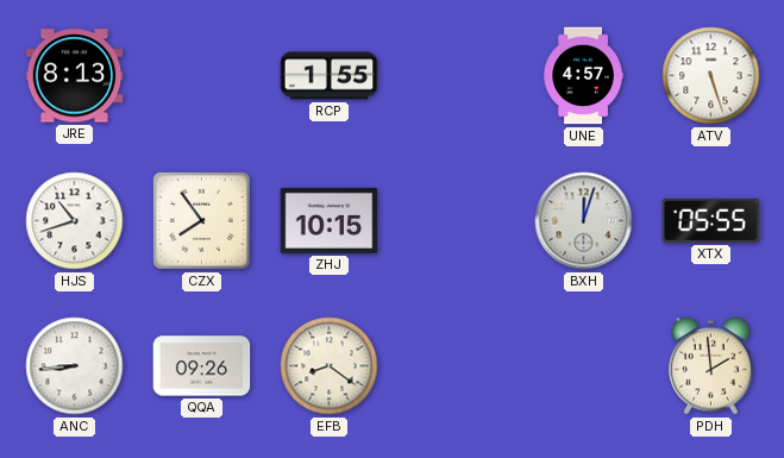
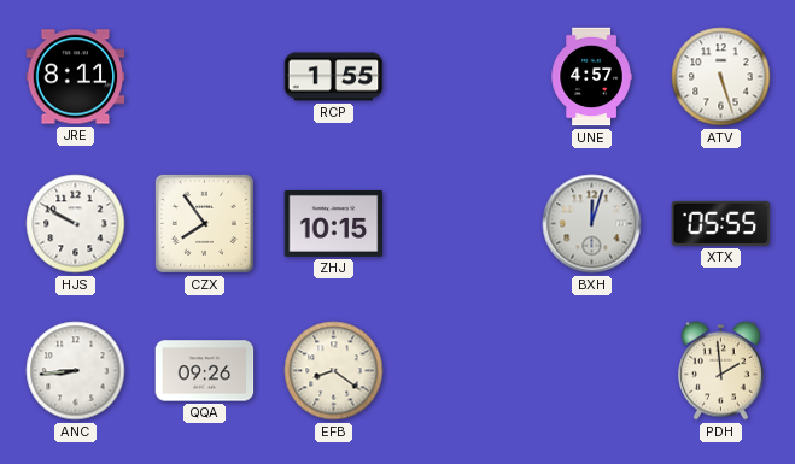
JRE: 8:13 -> 8:11 (76, 77)
HJS: 10:42 -> 9:50 (76, 224)
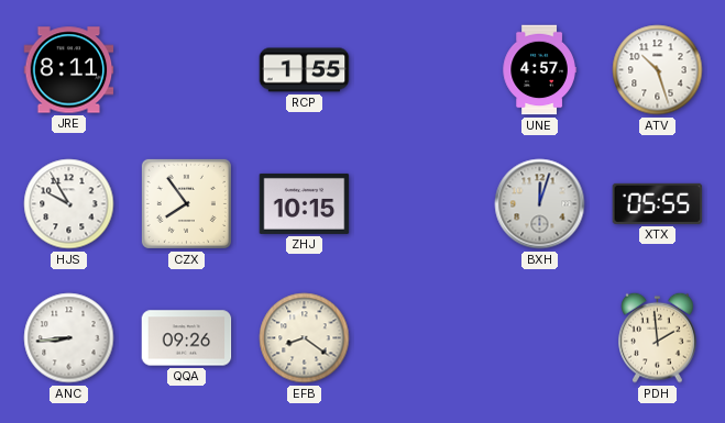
ATV: 5:27 -> 10:27 (658, 70)
HJS: 9:50 -> 9:55 (69, 204)
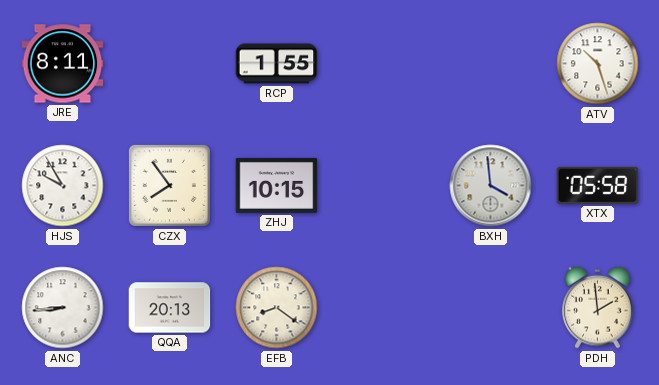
UNE: 4:57 -> none (539, 70)
BXH: 12:03 -> 3:59 (491, 186)
XTX: 05:55 -> 05:58 (598, 185)
QQA: 09:26 -> 20:13 (170, 308)
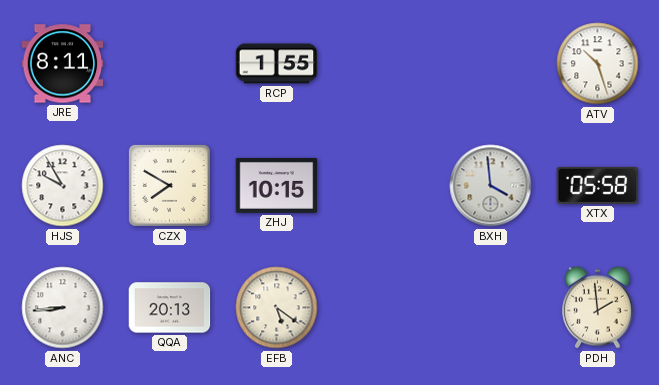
CZX: 7:54 -> 7:50 (169, 185)
EFB: 8:21 -> 5:21 (277, 308)
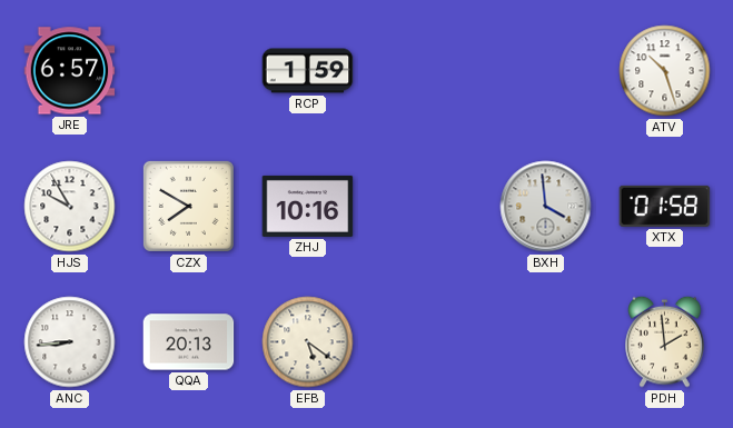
JRE: 8:11 -> 6:57 (70, 71)
RCP: 1:55 -> 1:59 (308, 71)
ZHJ: 10:15 -> 10:16 (308, 206)
XTX: 05:58 -> 01:58 (665, 206)
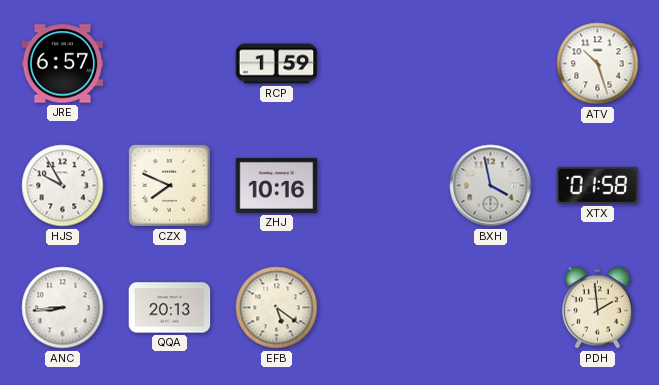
CZX: 7:50 -> 7:49 (169, 185)
BXH: 3:59 -> 3:58 (491, 186)
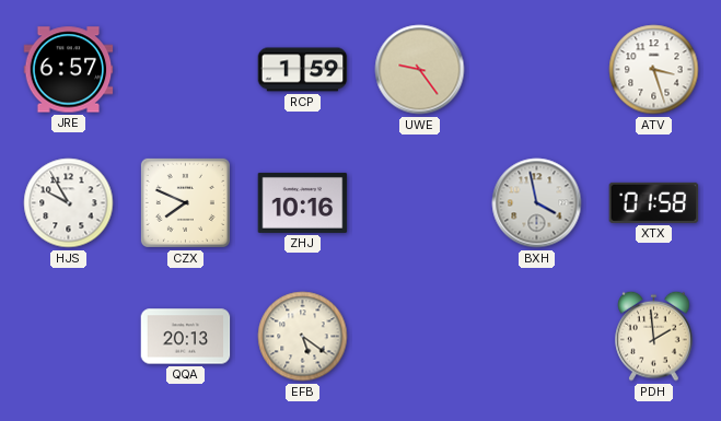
UWE: none -> 9:24 (420, 70)
ATV: 10:27 -> 3:27 (654, 70)
ANC: 8:44 -> none (63, 308)
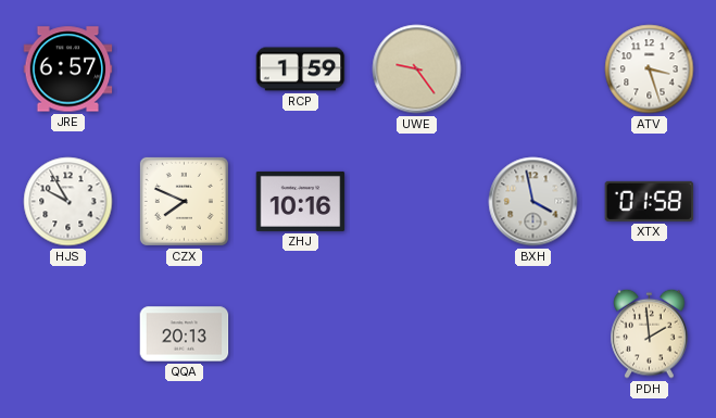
EFB: 5:21 -> none (303, 337)
